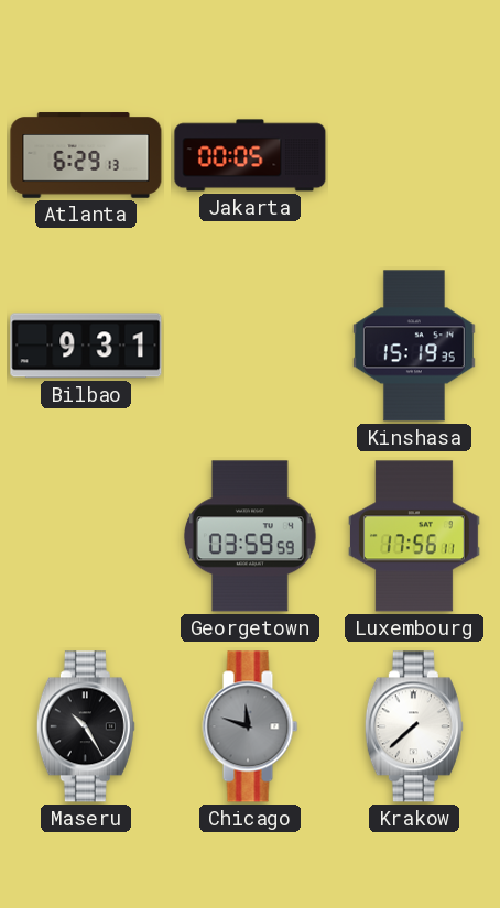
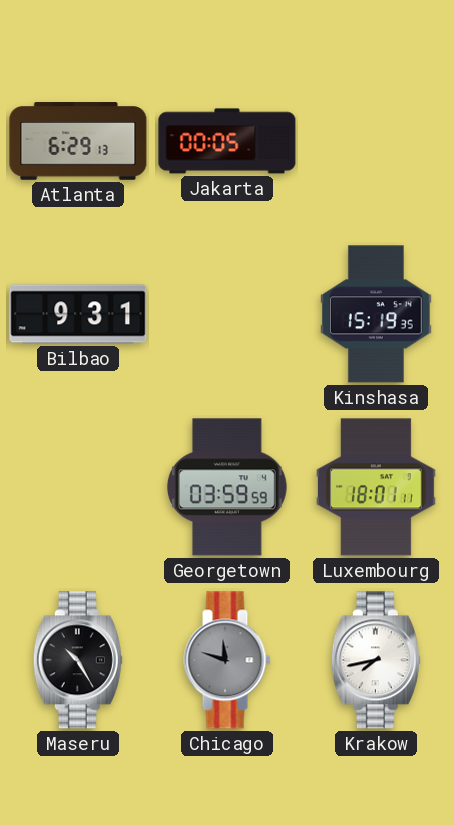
Luxembourg: 17:56 -> 18:01 (376, 487)
Krakow: 7:38 -> 7:43 (376, 660)
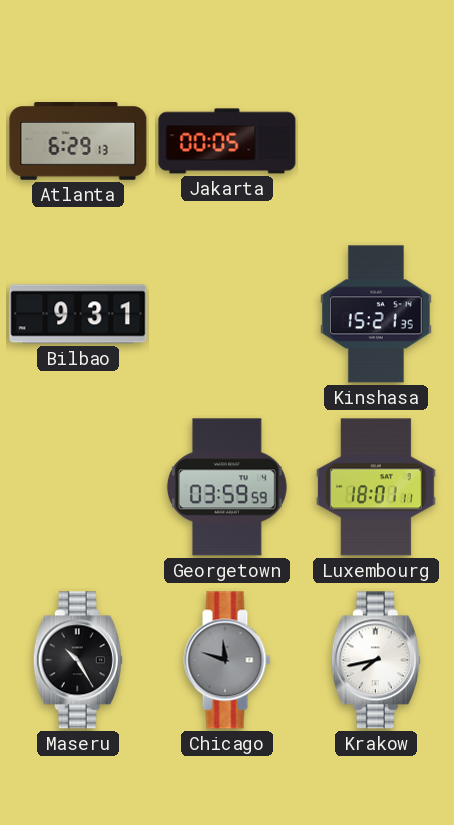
Kinshasa: 15:19 -> 15:21 (376, 314)
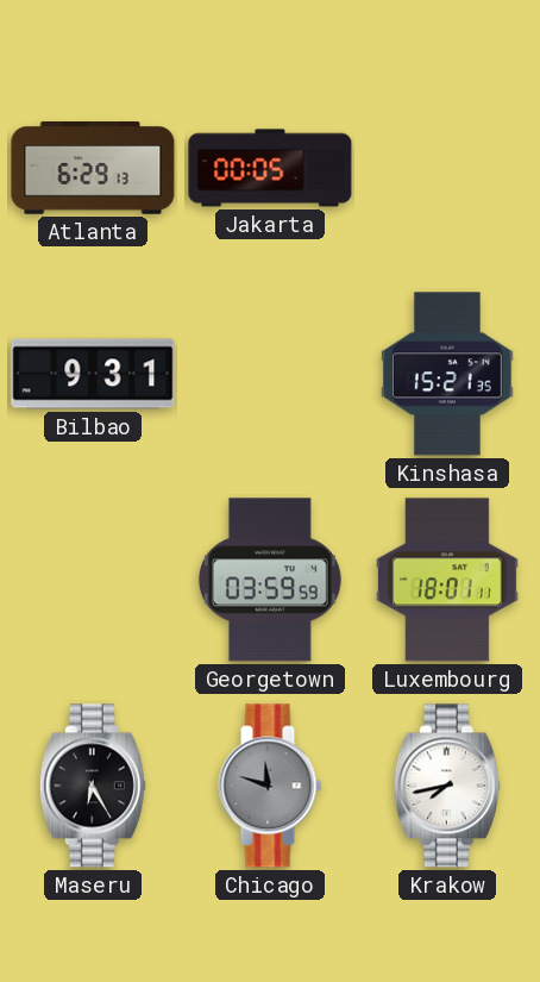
Maseru: 10:25 -> 6:25 (93, 786)
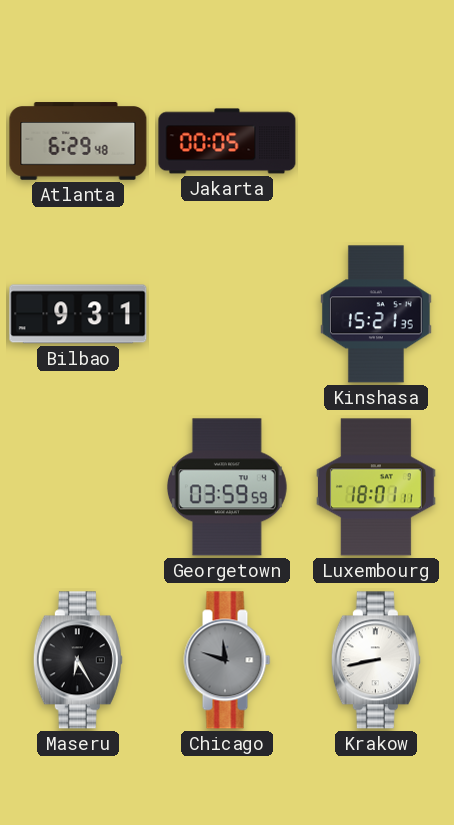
Atlanta: 6:29:13 -> 6:29:48 (78, 141)
Krakow: 7:43 -> 8:43 (376, 660)
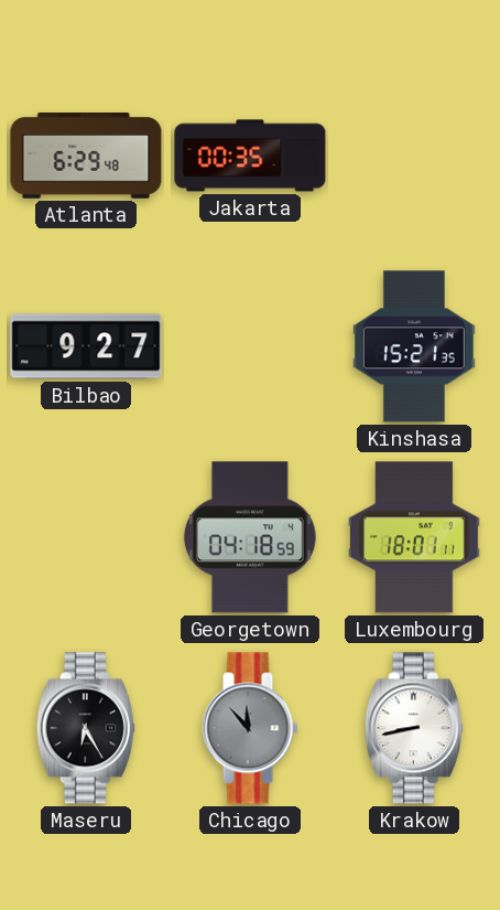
Jakarta: 00:05 -> 00:35 (250, 156)
Bilbao: 9:31 -> 9:27 (86, 346)
Georgetown: 03:59 -> 04:18 (250, 537)
Chicago: 11:48 -> 11:53 (250, 728)
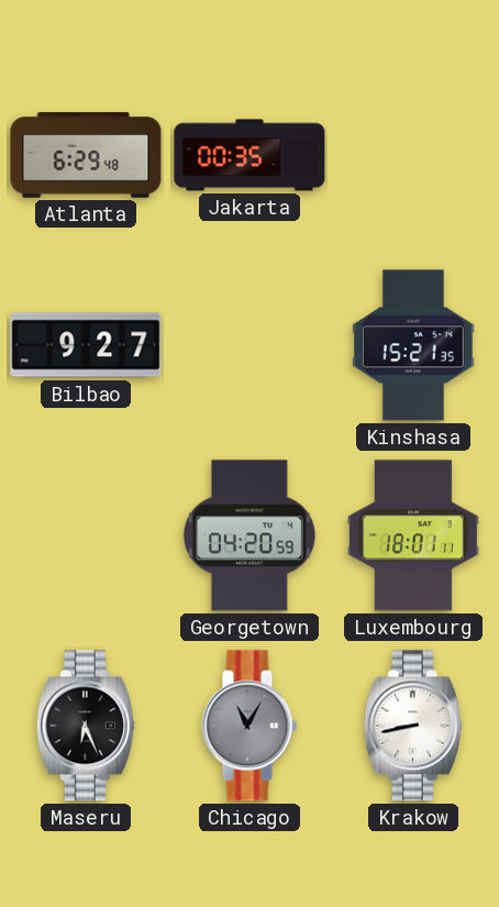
Georgetown: 04:18 -> 04:20 (249, 535)
Maseru: 6:25 -> 6:26 (86, 726)
Chicago: 11:53 -> 11:05 (249, 726)
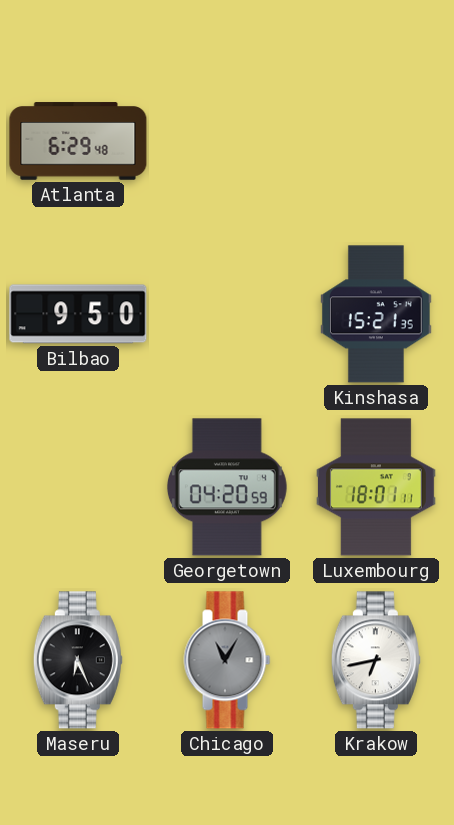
Jakarta: 00:35 -> none (249, 155)
Bilbao: 9:27 -> 9:50 (78, 314)
Krakow: 8:43 -> 6:43 (376, 660)
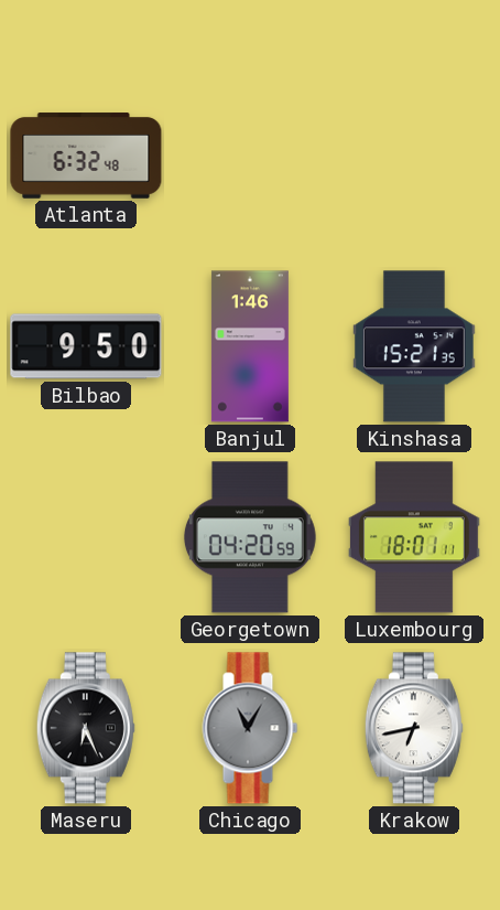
Atlanta: 6:29 -> 6:32 (86, 156)
Banjul: none -> 1:46 (250, 346)
